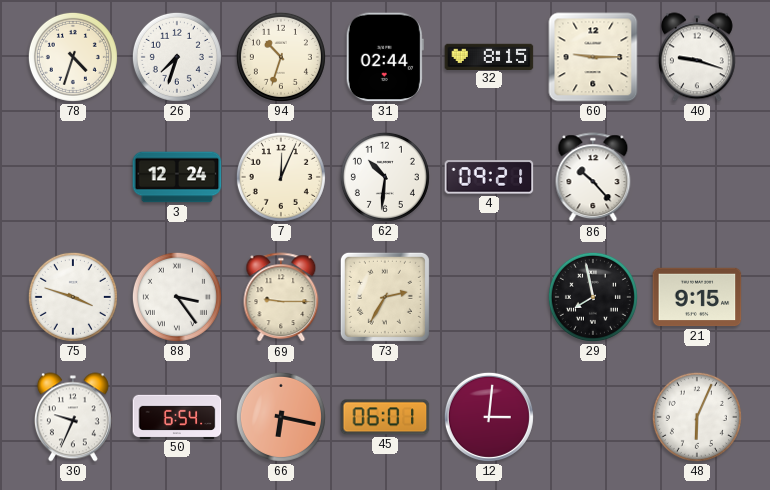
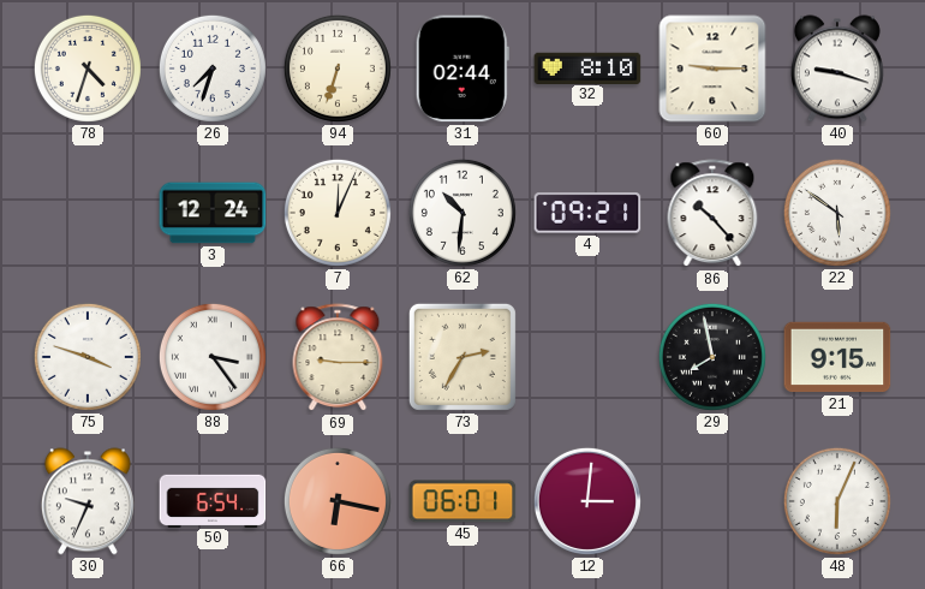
94: 10:33 -> 6:33 (338, 69)
32: 8:15 -> 8:10 (587, 67)
22: none -> 5:51 (837, 213)
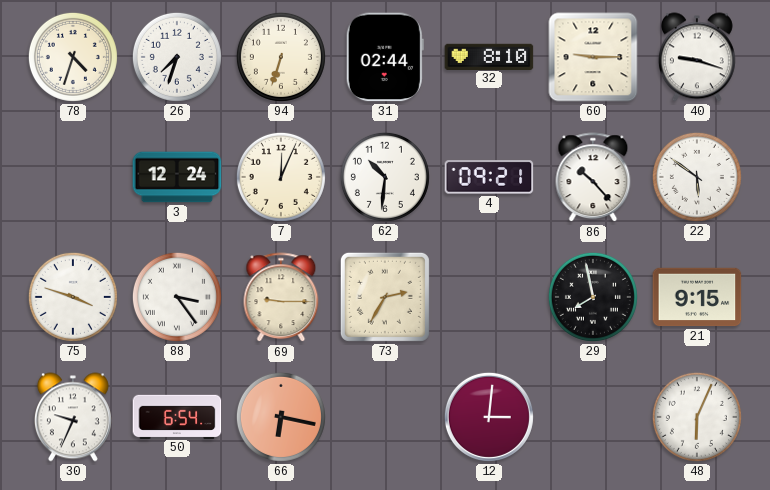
45: 06:01 -> none (462, 501)
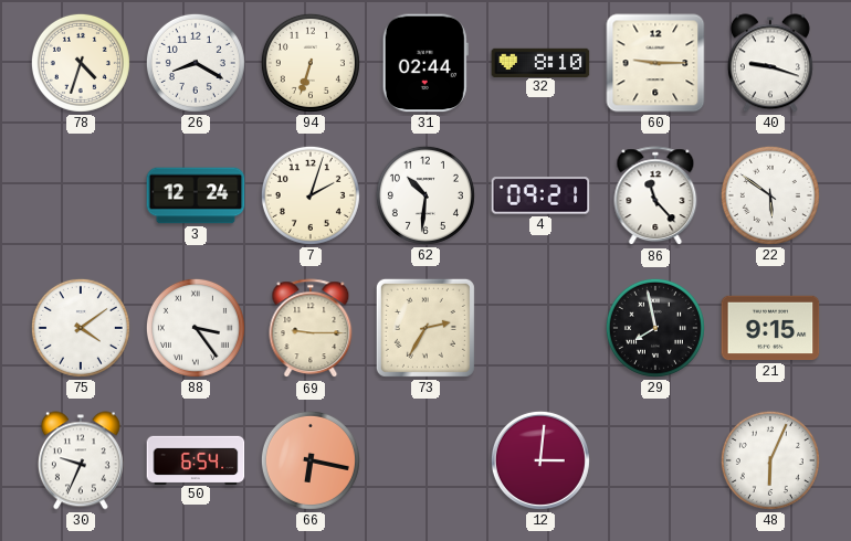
26: 7:33 -> 8:20 (196, 63)
7: 12:04 -> 2:03 (311, 195)
86: 10:23 -> 11:23 (655, 197)
75: 3:48 -> 4:09 (81, 328)
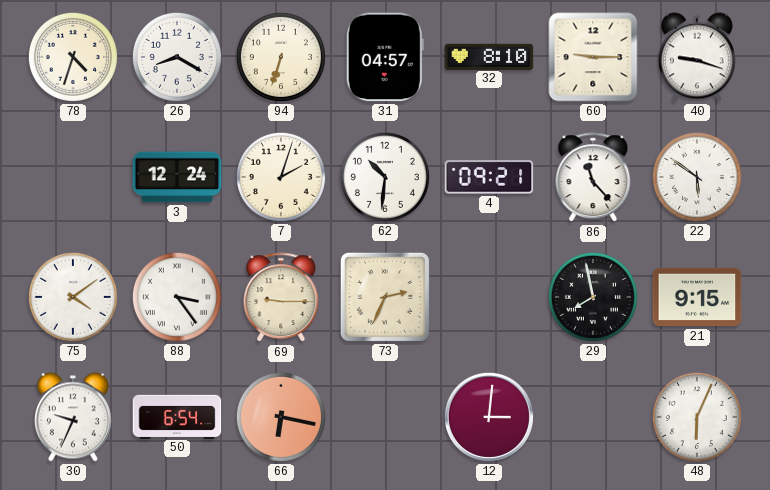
31: 02:44 -> 04:57 (385, 57)
73: 2:35 -> 2:34 (385, 297)
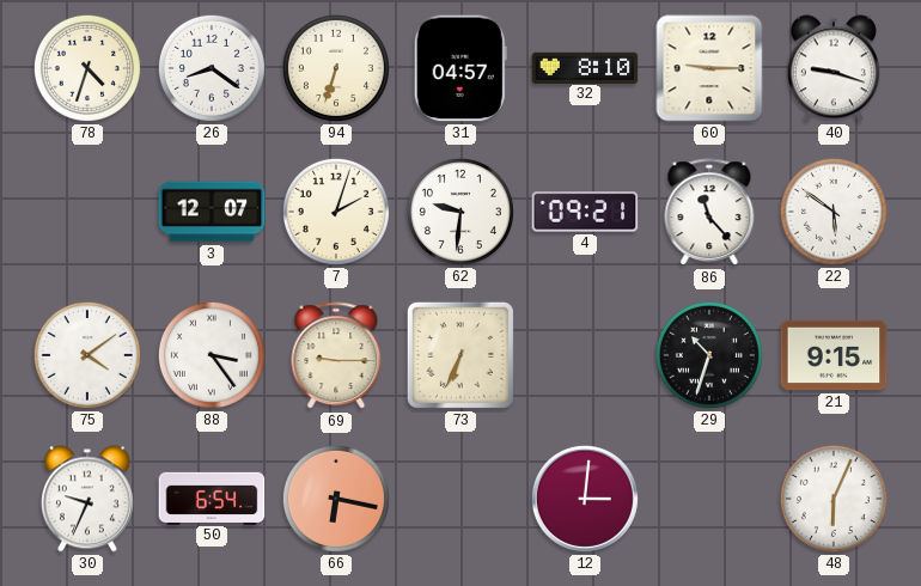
26: 8:20 -> 8:21 (212, 68)
3: 12:24 -> 12:07 (212, 212)
62: 10:31 -> 9:31 (460, 212)
73: 2:34 -> 6:34 (460, 355)
29: 7:58 -> 10:33 (709, 355)
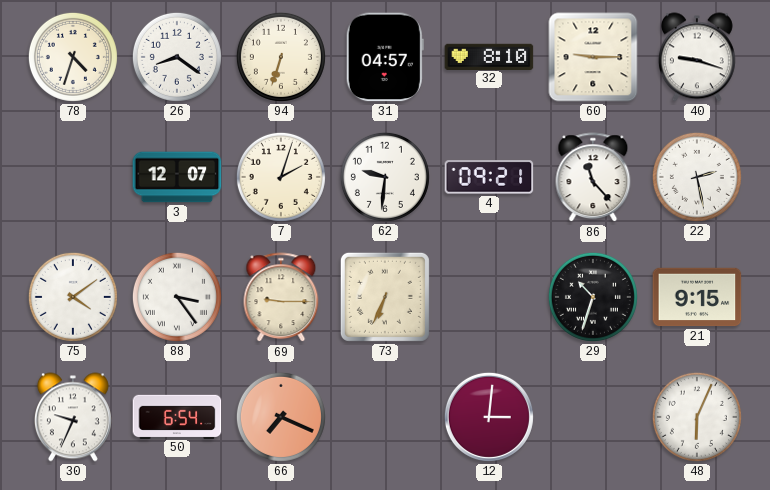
22: 5:51 -> 2:28 (697, 177)
66: 6:17 -> 7:19 (281, 417)
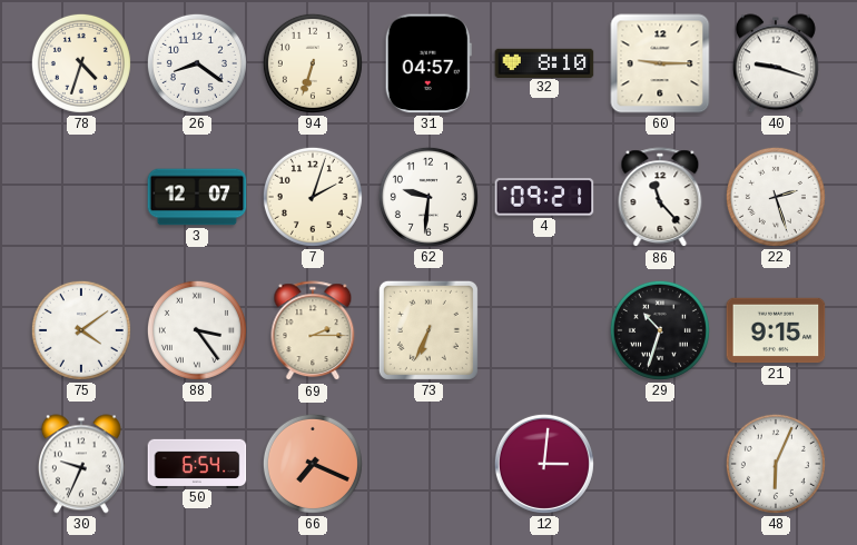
22: 2:28 -> 2:27 (776, 197)
69: 9:15 -> 2:15 (313, 331)
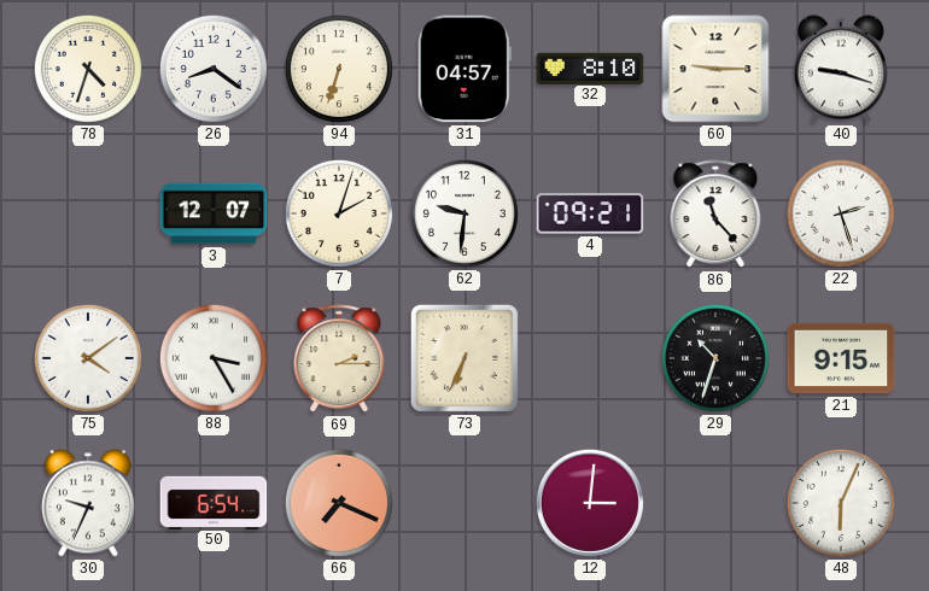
88: 3:24 -> 3:25 (214, 358)
